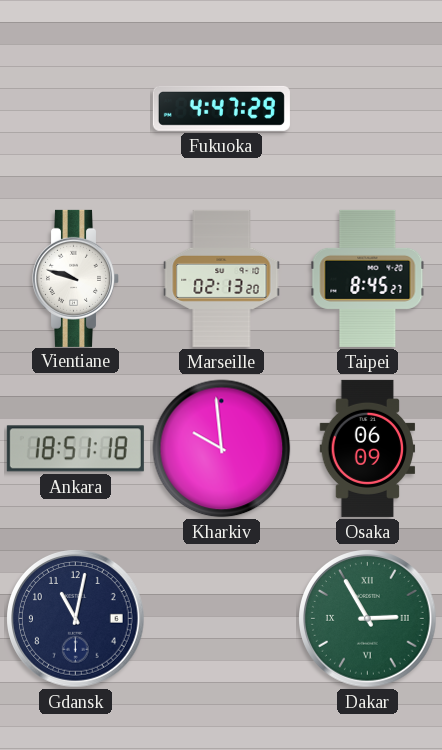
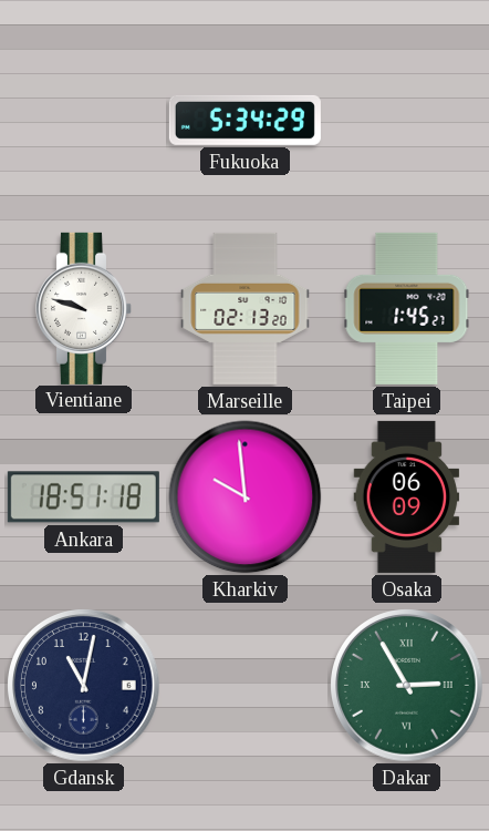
Fukuoka: 4:47 -> 5:34 (245, 120)
Taipei: 8:45 -> 1:45 (407, 308)
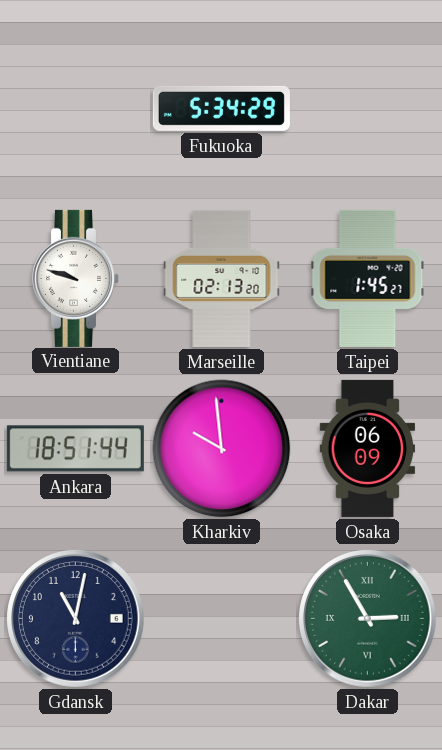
Ankara: 18:51:18 -> 18:51:44 (75, 449)
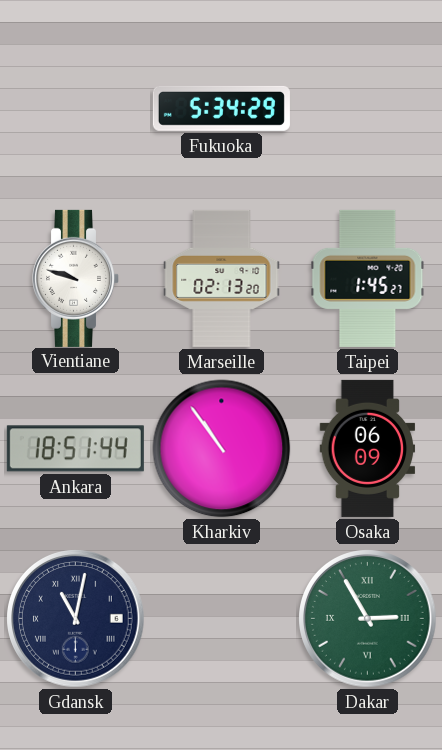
Kharkiv: 9:59 -> 10:54 (222, 449)
Gdansk numerals: Arabic -> Roman (76, 619)
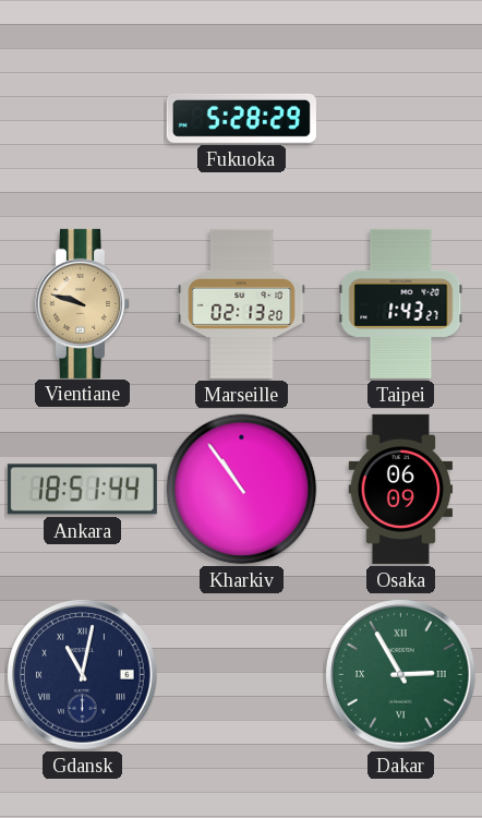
Fukuoka: 5:34 -> 5:28 (241, 118)
Vientiane dial: white -> champagne (82, 303)
Taipei: 1:45 -> 1:43 (401, 303)
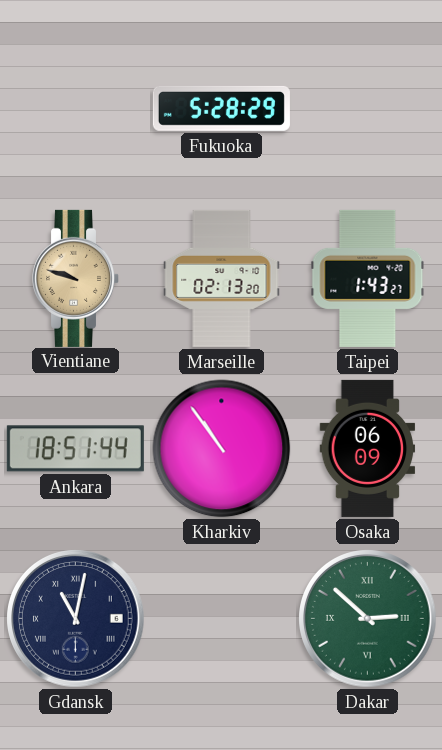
Dakar: 2:55 -> 2:52 (368, 619)
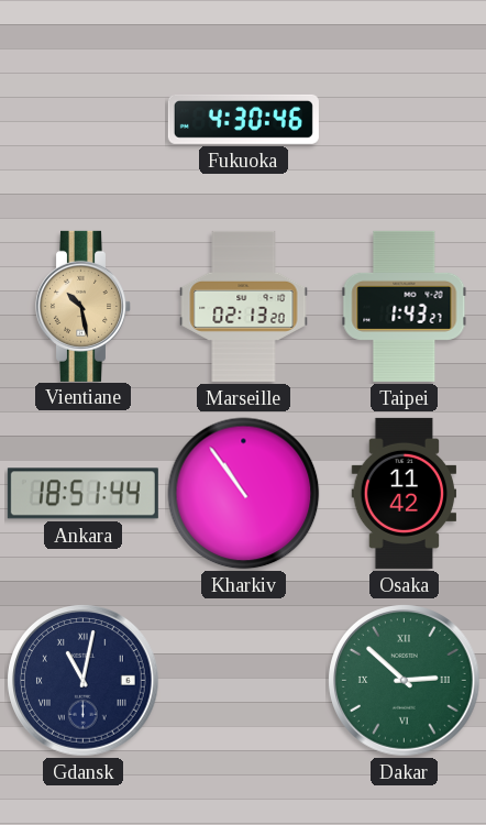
Fukuoka: 5:28 -> 4:30 (243, 119)
Vientiane: 9:48 -> 10:28 (82, 306)
Osaka: 06:09 -> 11:42 (405, 493)
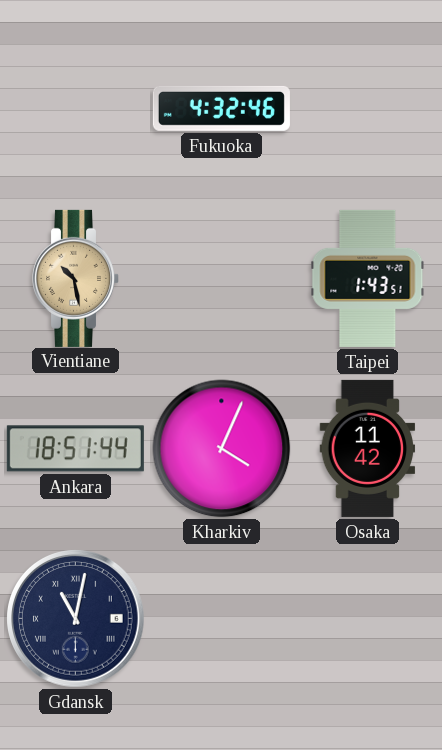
Fukuoka: 4:30 -> 4:32 (221, 108)
Marseille: 02:13 -> none (244, 306)
Taipei: 1:43:27 -> 1:43:51 (368, 278)
Kharkiv: 10:54 -> 4:04 (222, 449)
Dakar: 2:52 -> none (405, 681)
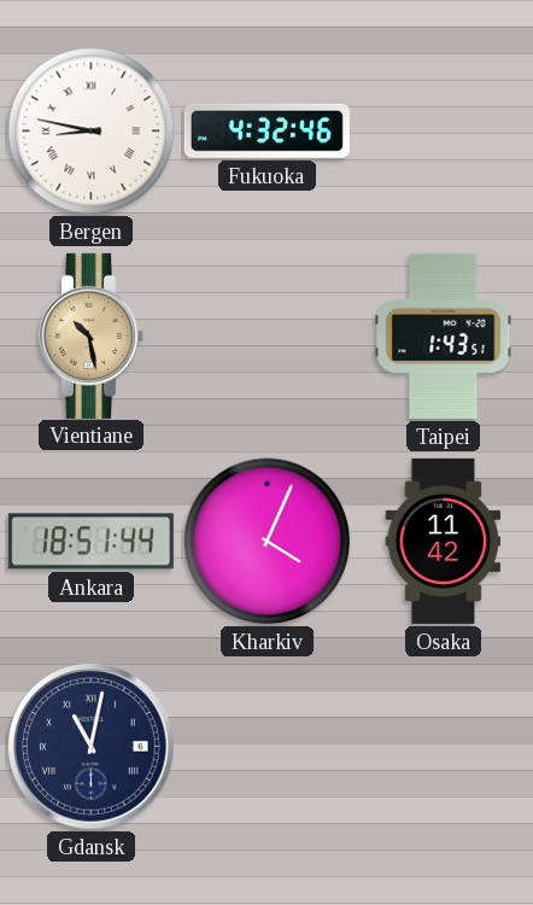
Bergen: none -> 8:47 (92, 132)
